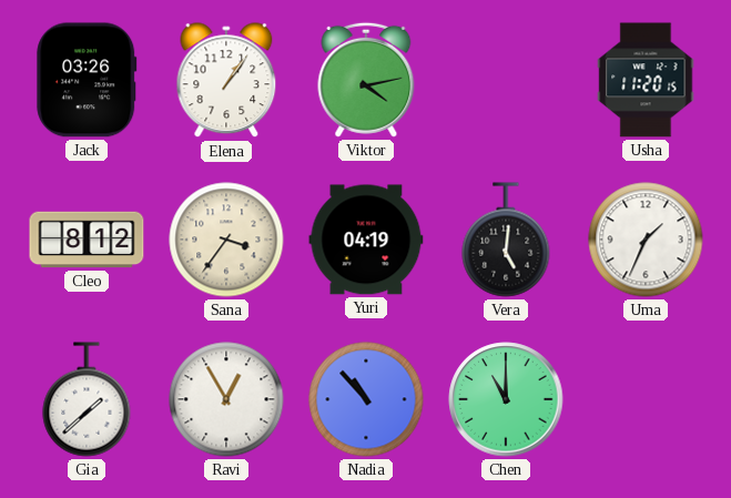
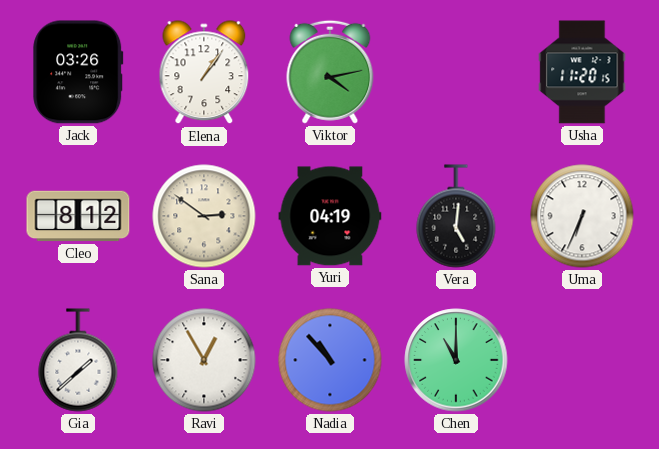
Sana: 3:36 -> 2:51 (204, 216)
Uma: 1:34 -> 6:34 (582, 216)
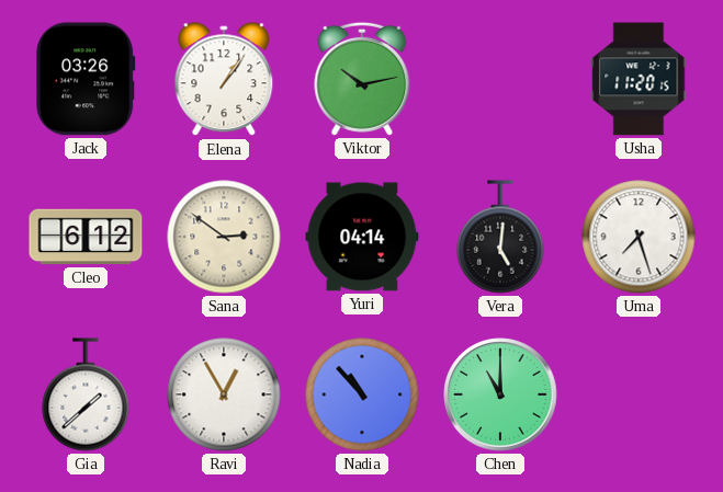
Viktor: 4:13 -> 10:13 (362, 79)
Cleo: 8:12 -> 6:12 (86, 237)
Yuri: 04:19 -> 04:14 (362, 237)
Uma: 6:34 -> 7:27 (639, 237)
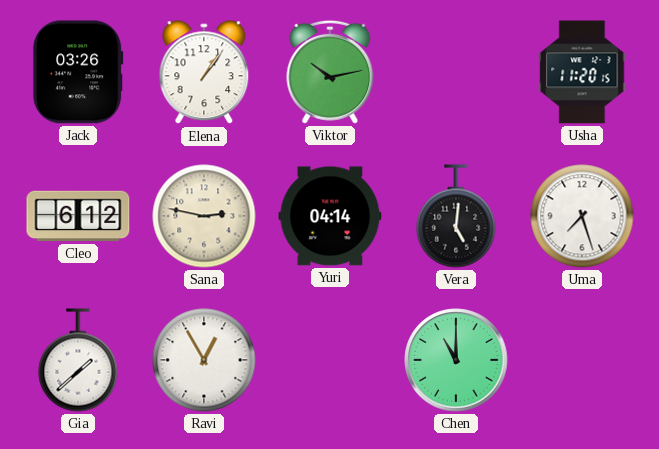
Sana: 2:51 -> 2:47 (204, 216)
Nadia: 10:53 -> none (362, 394)
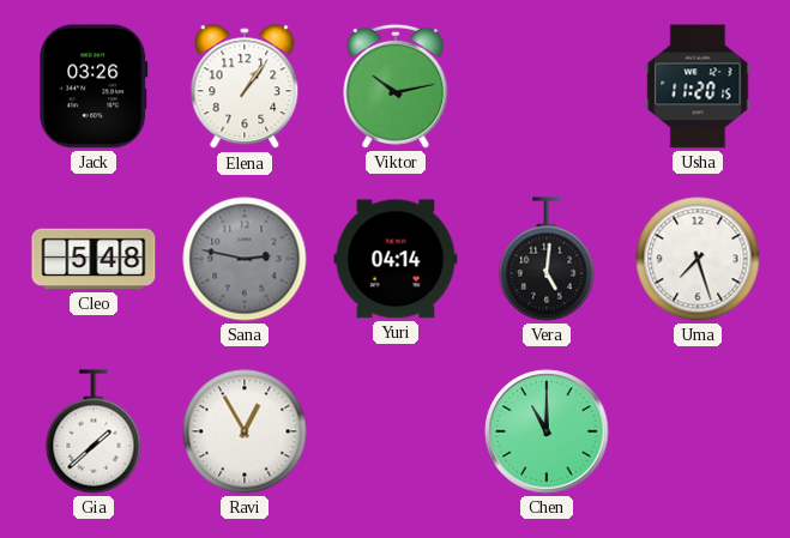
Cleo: 6:12 -> 5:48 (94, 259)
Sana dial: cream -> grey (245, 259)
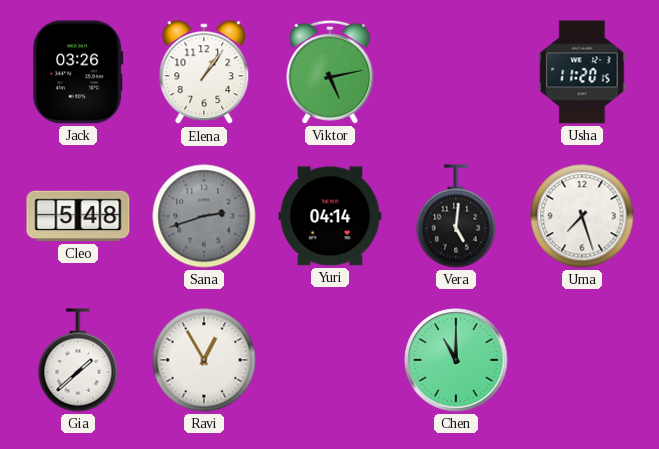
Viktor: 10:13 -> 5:13 (330, 72)
Sana: 2:47 -> 2:42 (204, 216)
